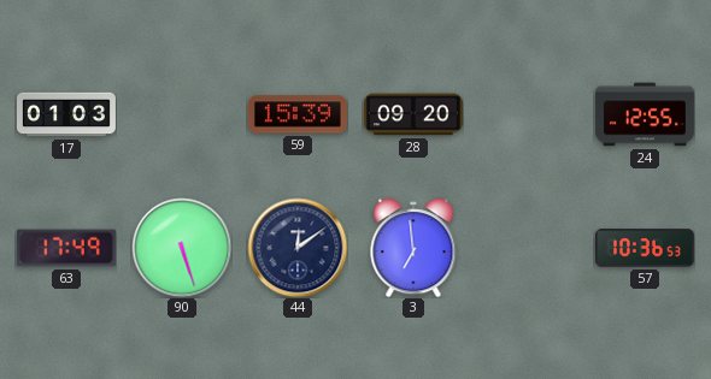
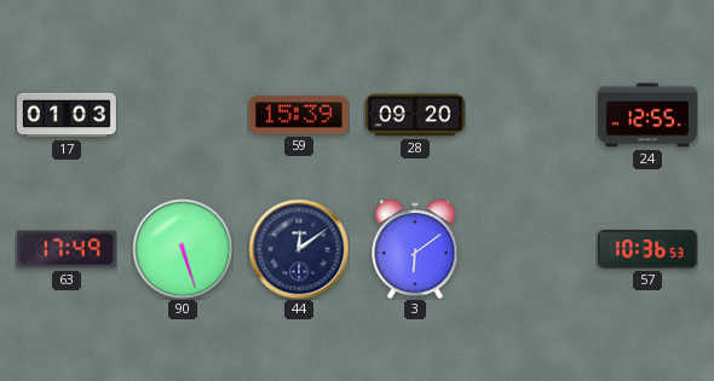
3: 6:59 -> 6:09 (415, 249)
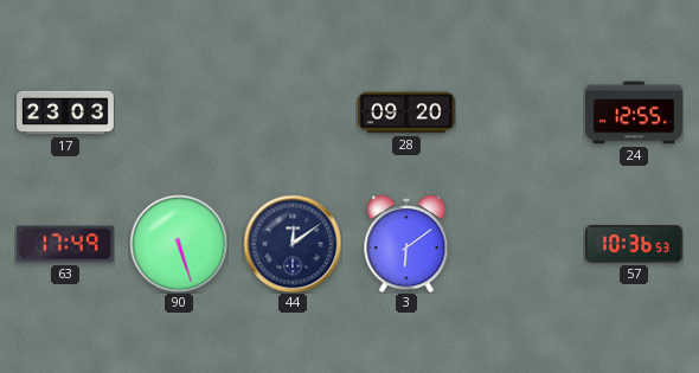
17: 01:03 -> 23:03 (65, 112)
59: 15:39 -> none (299, 115)
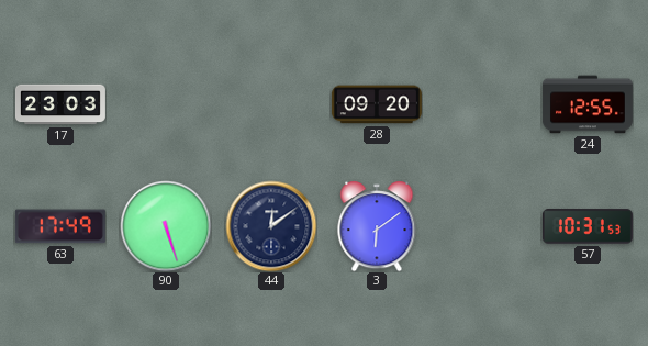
57: 10:36 -> 10:31 (588, 226)
